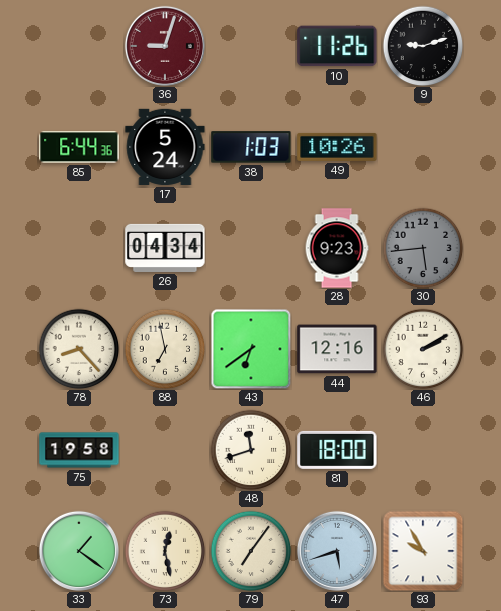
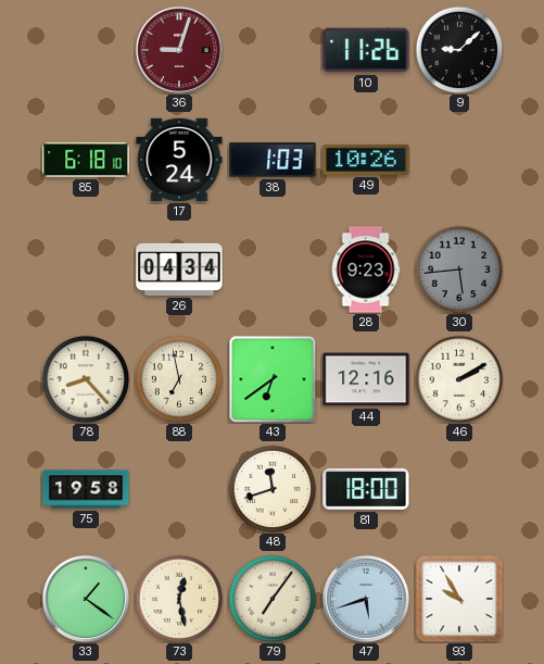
9: 9:12 -> 9:08 (459, 50)
85: 6:44 -> 6:18 (86, 160)
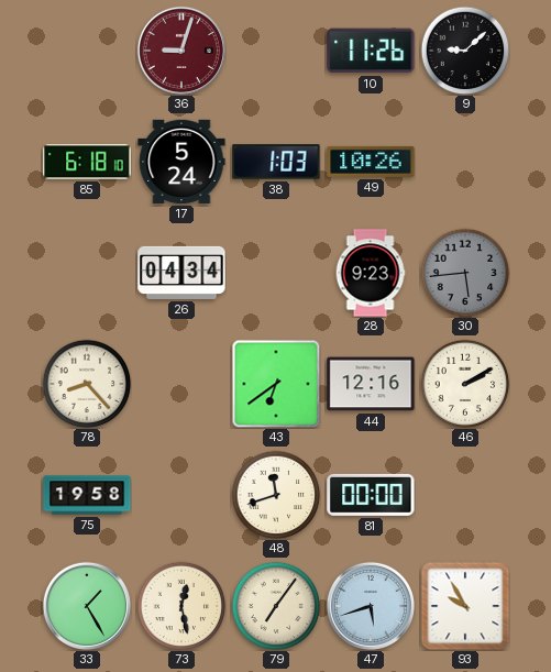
88: 6:58 -> none (179, 379)
81: 18:00 -> 00:00 (371, 495)
33: 1:21 -> 1:25 (87, 606)
